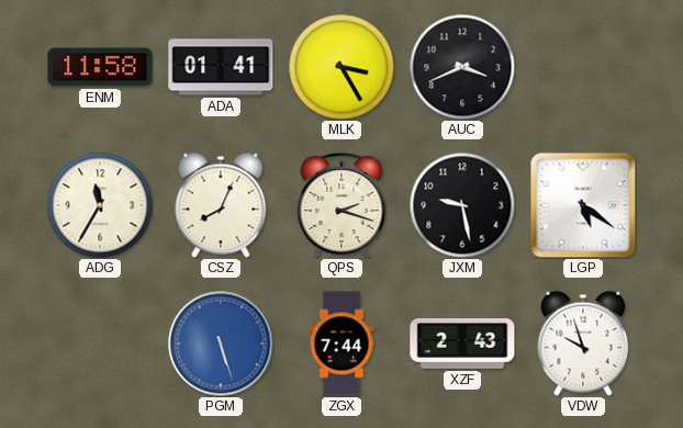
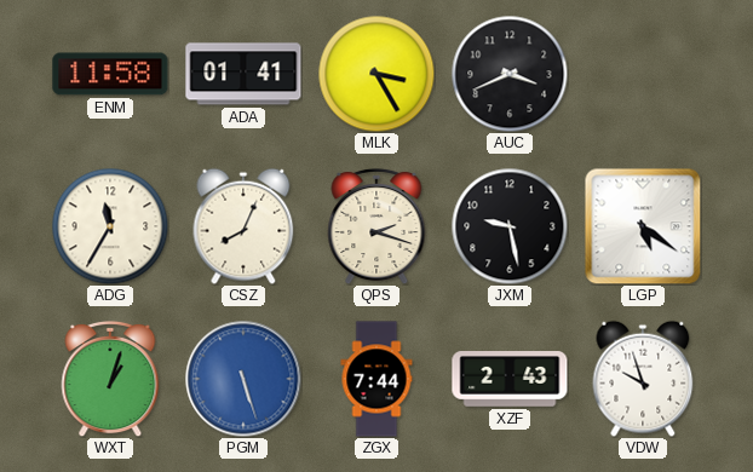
WXT: none -> 1:03 (110, 379)
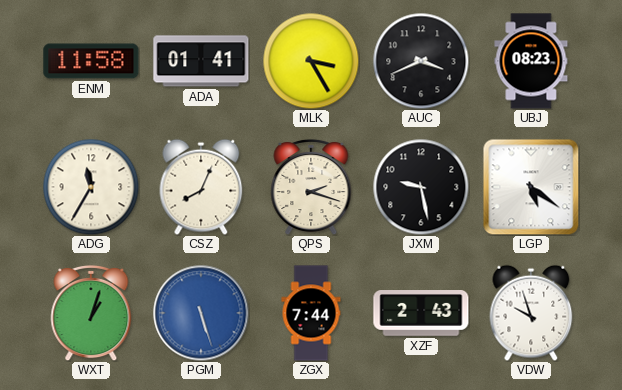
UBJ: none -> 08:23 (531, 61)
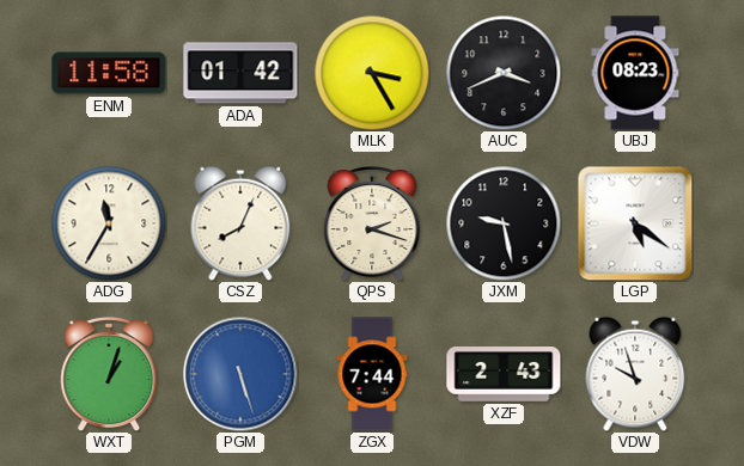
ADA: 01:41 -> 01:42 (240, 73)
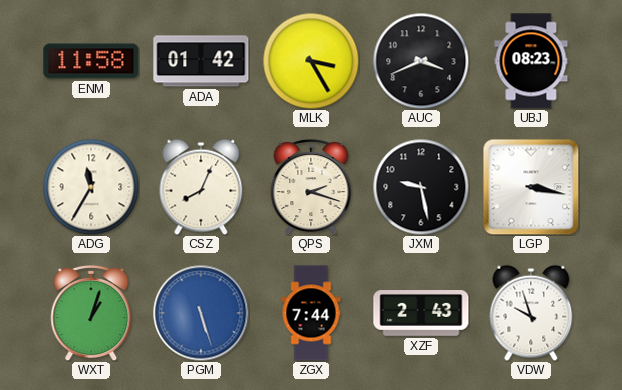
LGP: 5:21 -> 3:17 (531, 187)
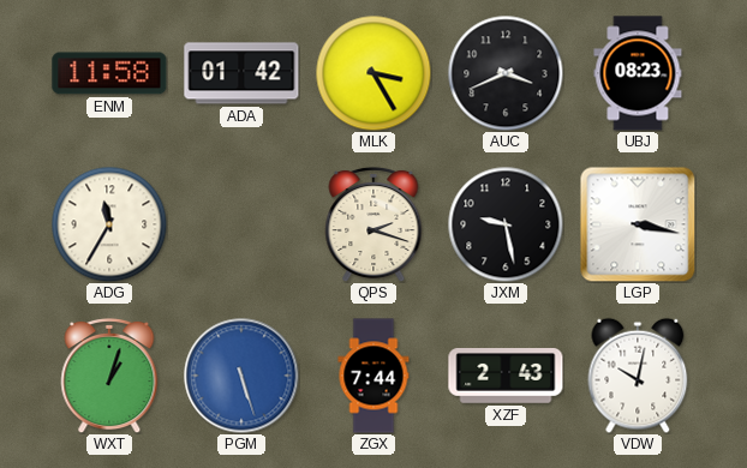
CSZ: 8:04 -> none (201, 187)
VDW: 9:57 -> 10:02 (638, 376)
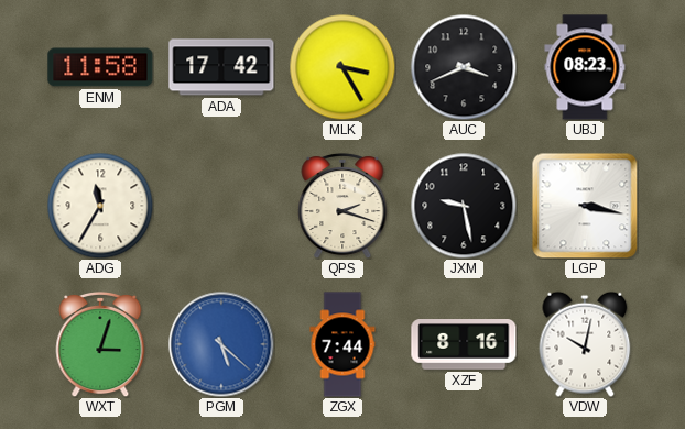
ADA: 01:42 -> 17:42 (221, 67)
WXT: 1:03 -> 3:03 (100, 344)
PGM: 5:27 -> 5:22 (221, 344)
XZF: 2:43 -> 8:16 (464, 345)
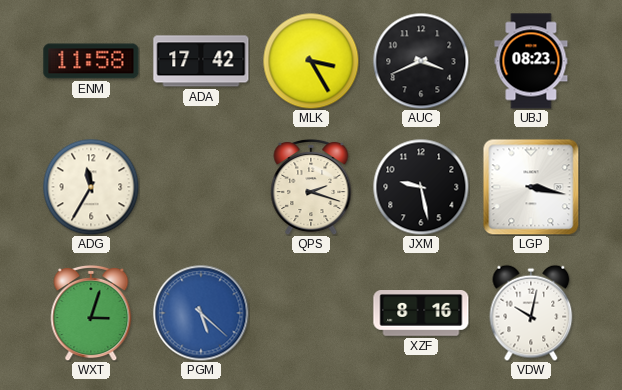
ZGX: 7:44 -> none (342, 344)
